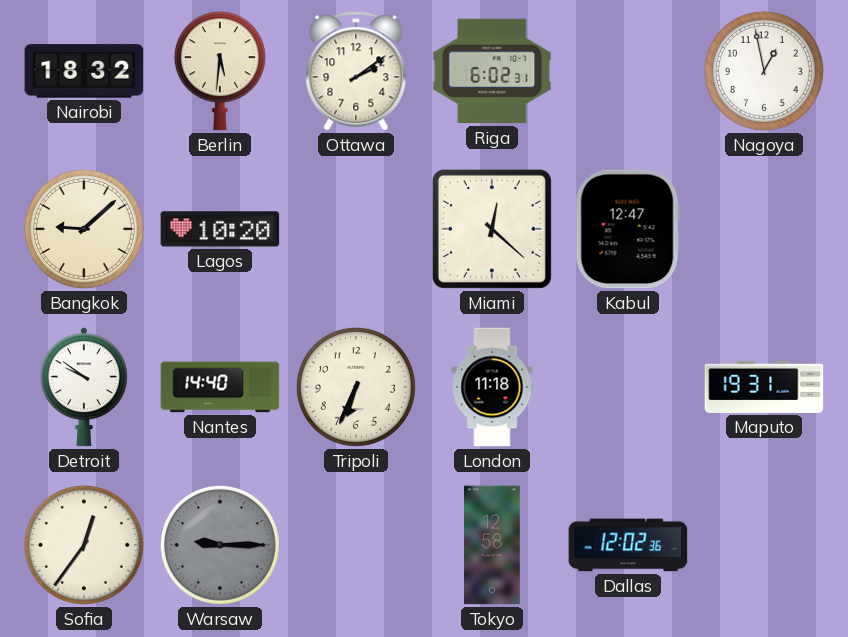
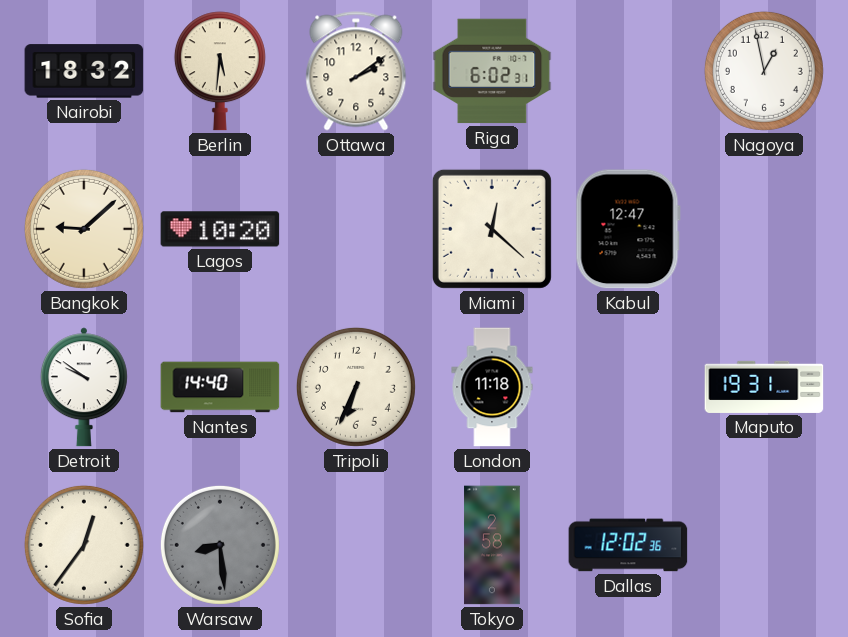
Warsaw: 9:15 -> 8:29 (220, 545)
Tokyo: 12:58 -> 2:58 (492, 545)
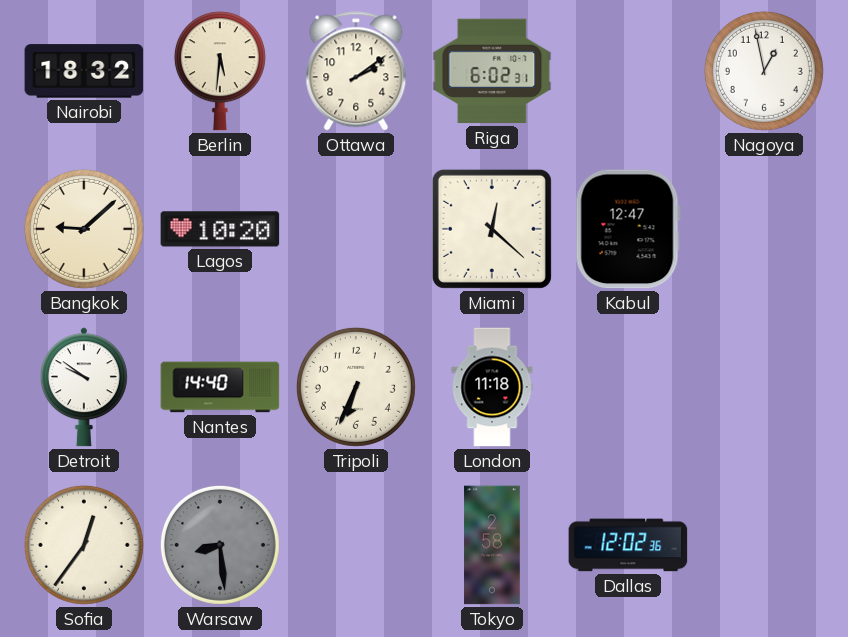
Maputo: 19:31 -> none (764, 387)
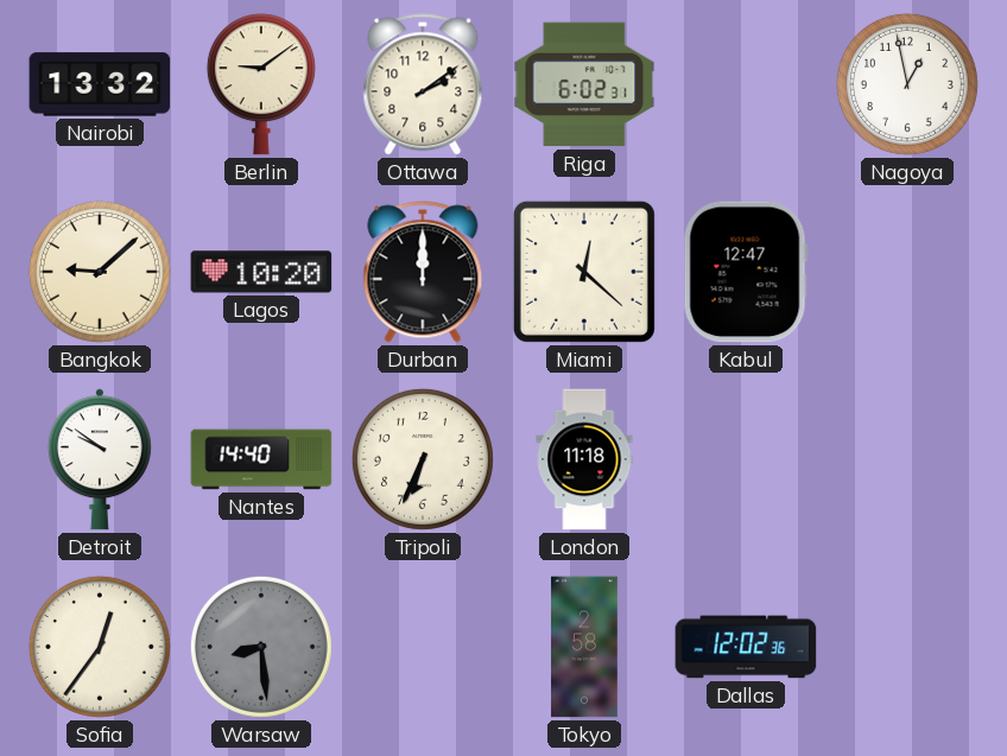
Nairobi: 18:32 -> 13:32 (100, 84)
Berlin: 5:31 -> 9:09 (261, 84)
Durban: none -> 12:00 (423, 272)
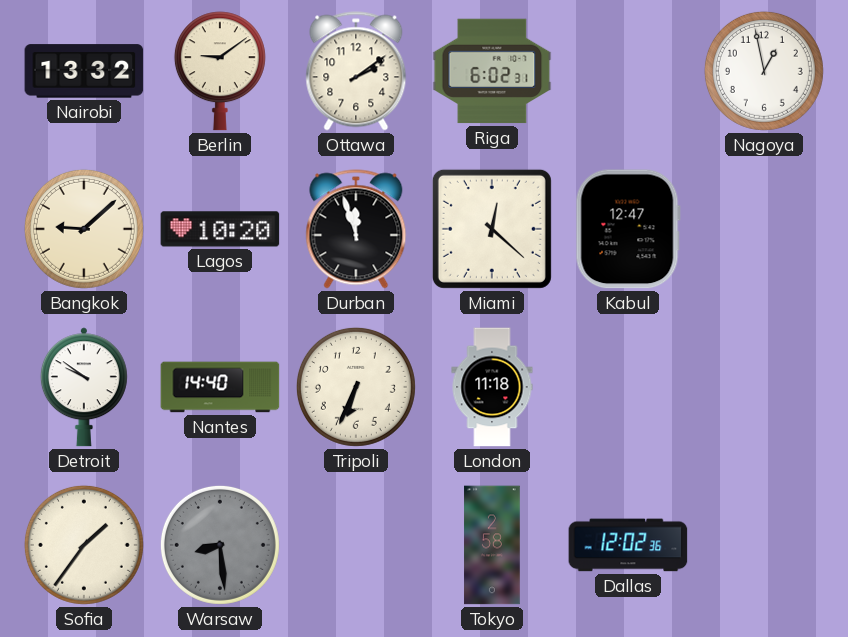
Durban: 12:00 -> 11:57 (356, 229)
Sofia: 12:36 -> 1:36 (84, 545)
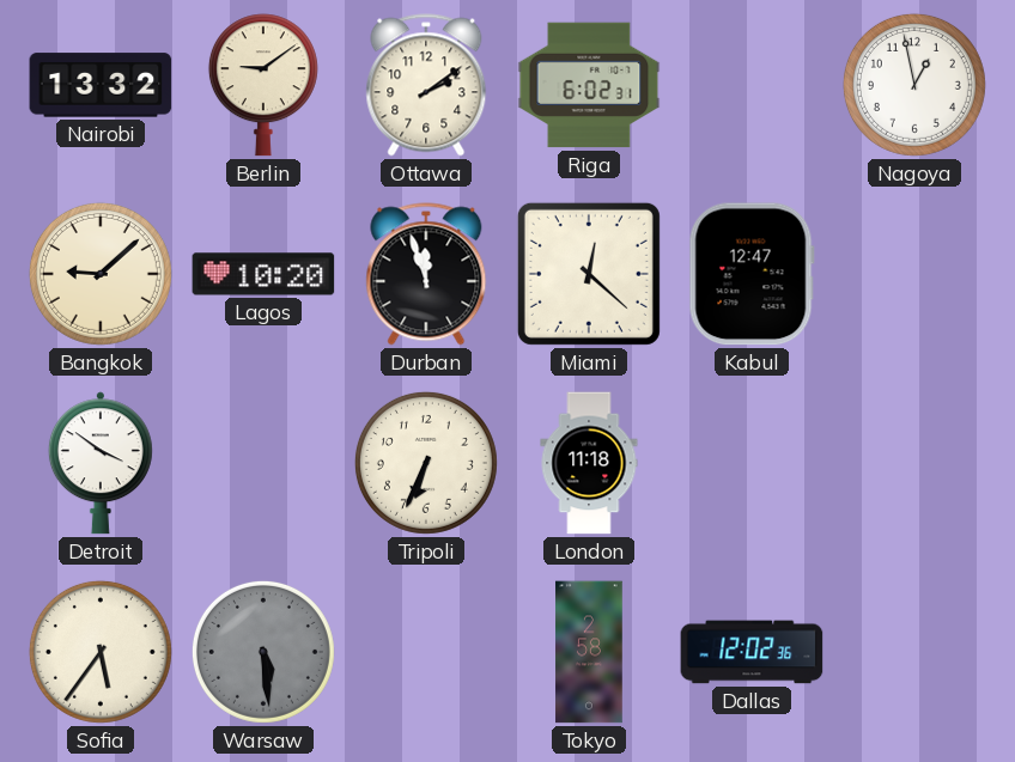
Detroit: 9:51 -> 3:51 (101, 463)
Nantes: 14:40 -> none (220, 387)
Sofia: 1:36 -> 5:36 (101, 652)
Warsaw: 8:29 -> 5:29 (263, 652)
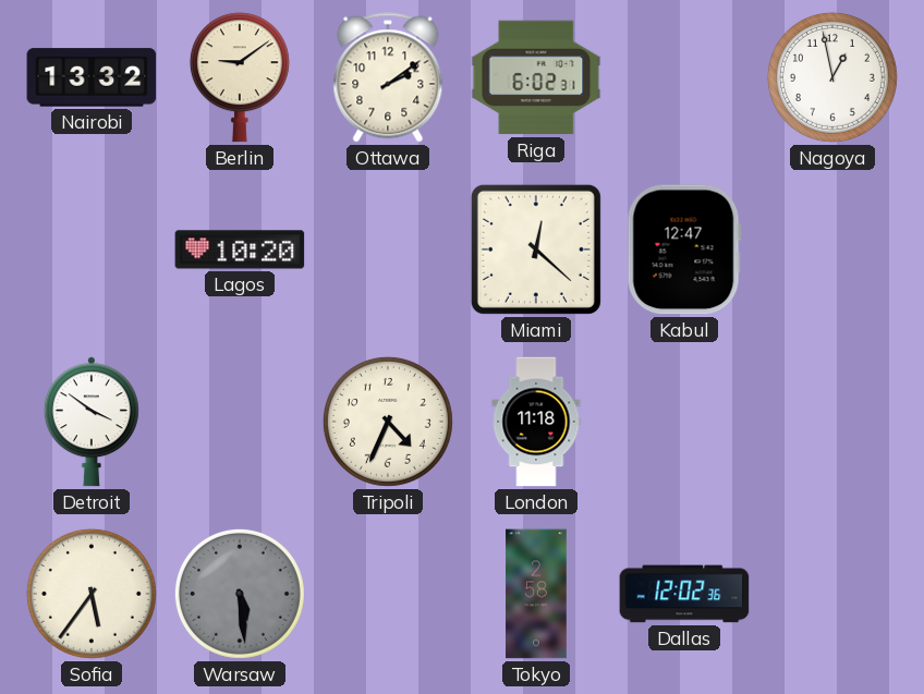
Bangkok: 9:08 -> none (101, 274)
Durban: 11:57 -> none (426, 274)
Tripoli: 6:34 -> 4:34 (388, 422)
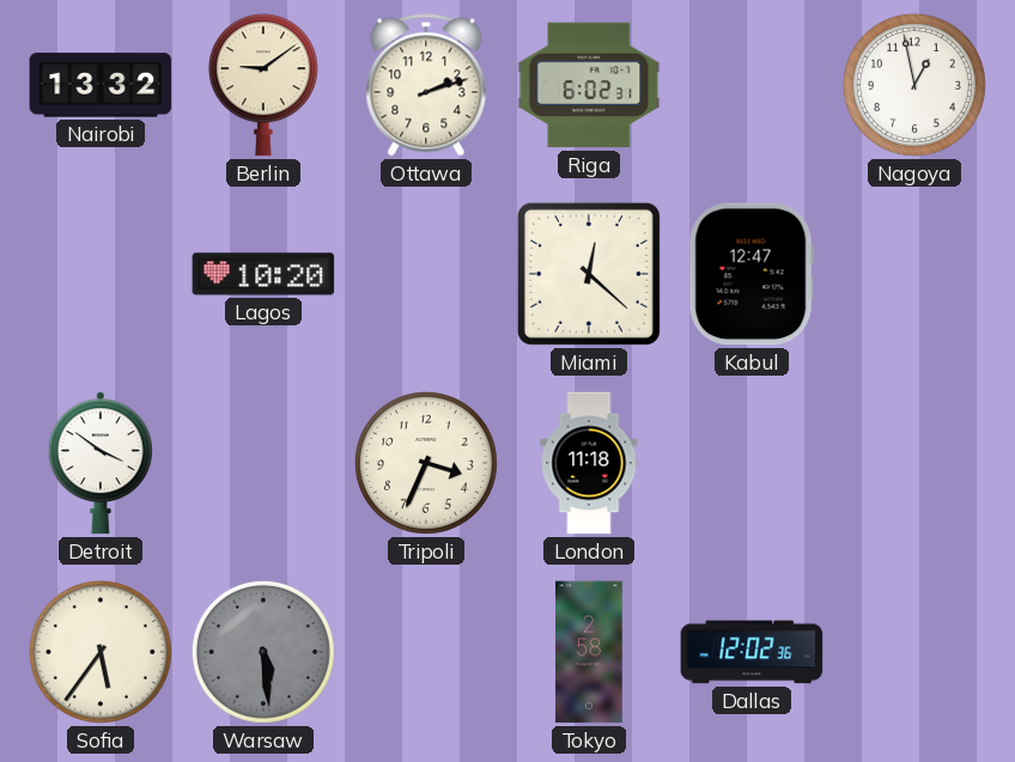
Ottawa: 2:09 -> 2:12 (426, 85)
Tripoli: 4:34 -> 3:34 (426, 463)
